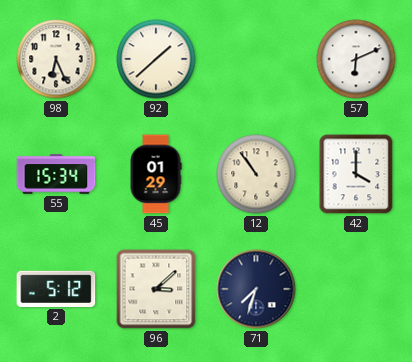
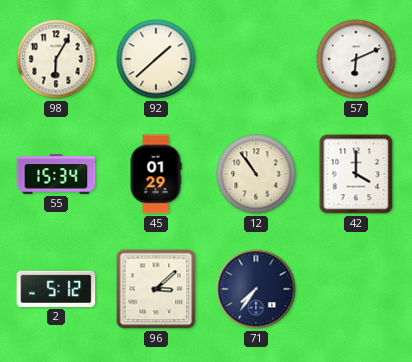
98: 6:26 -> 6:05 (56, 59)
71: 7:33 -> 7:36 (256, 289)
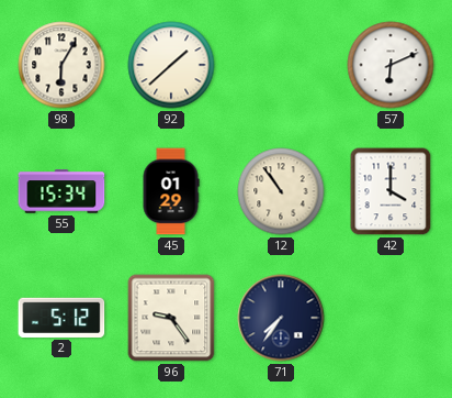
96: 3:08 -> 9:24 (171, 318)
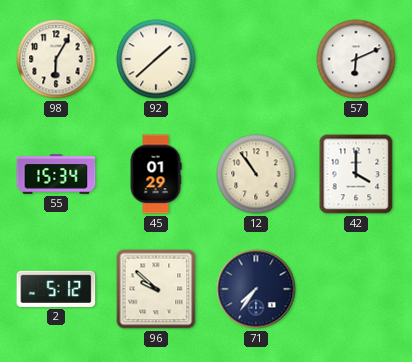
96: 9:24 -> 9:52 (156, 289)
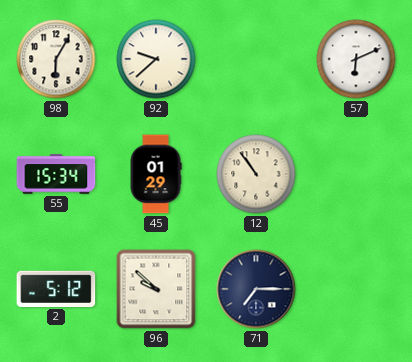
92: 1:38 -> 9:38 (156, 59)
42: 4:00 -> none (356, 174)
71: 7:36 -> 7:15 (256, 289)
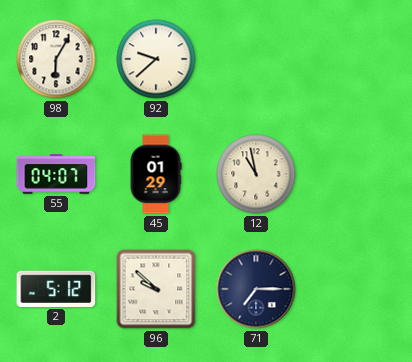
57: 6:11 -> none (356, 59)
55: 15:34 -> 04:07 (56, 174)
12: 10:54 -> 10:58 (256, 174)
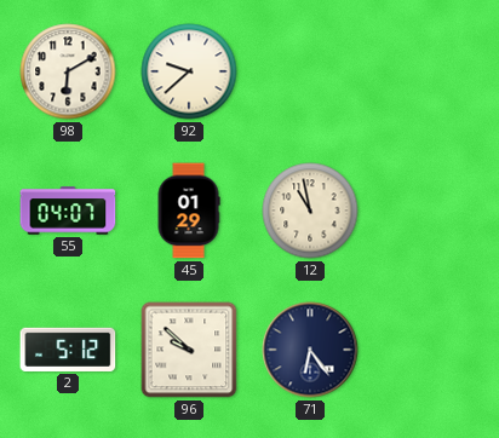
98: 6:05 -> 6:10 (68, 71)
71: 7:15 -> 6:24 (310, 350)
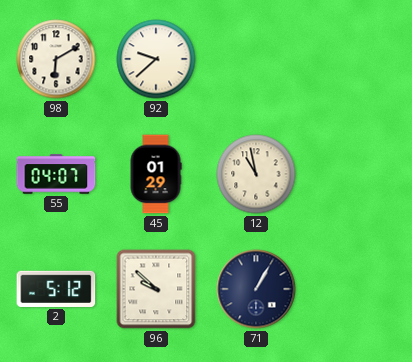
71: 6:24 -> 1:05 (256, 289)
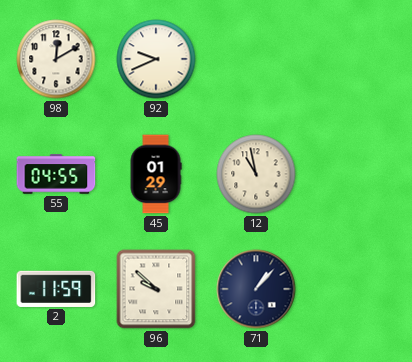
98: 6:10 -> 12:10 (56, 59)
92: 9:38 -> 9:41 (156, 59)
55: 04:07 -> 04:55 (56, 174)
2: 5:12 -> 11:59 (56, 289)
71: 1:05 -> 1:07 (256, 289)
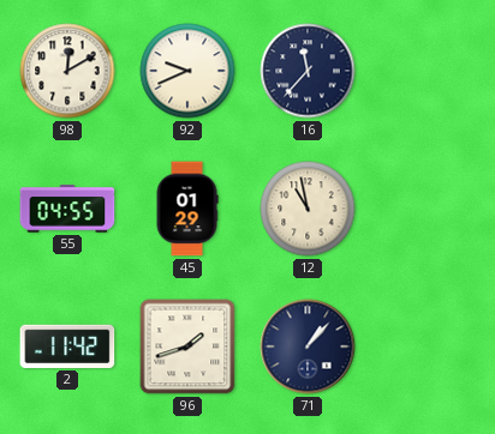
16: none -> 11:37 (308, 71)
2: 11:59 -> 11:42 (67, 346)
96: 9:52 -> 1:42 (187, 346)
